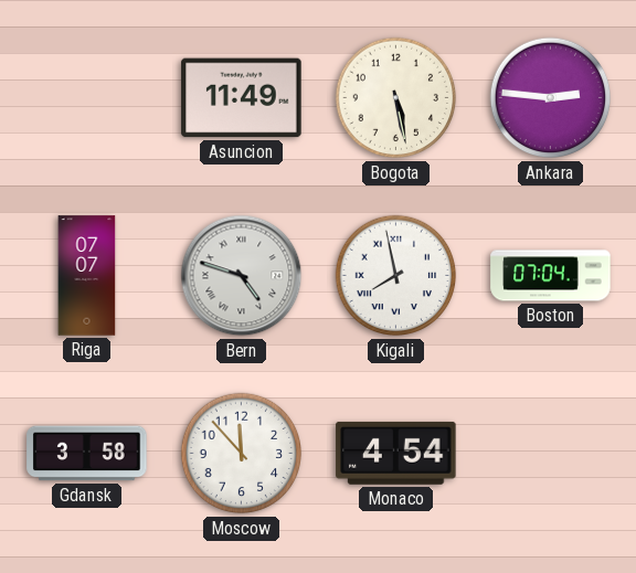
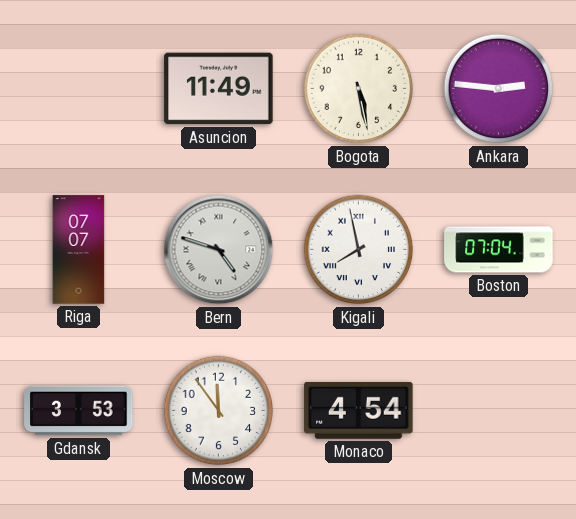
Gdansk: 3:58 -> 3:53 (79, 411)
Moscow: 11:53 -> 11:54 (219, 411)
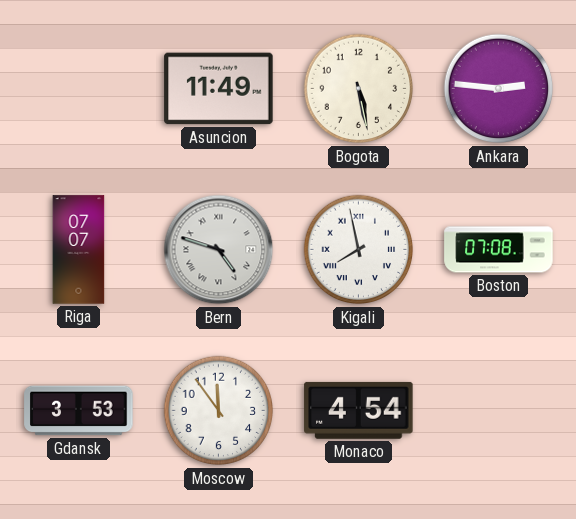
Boston: 07:04 -> 07:08 (499, 250)
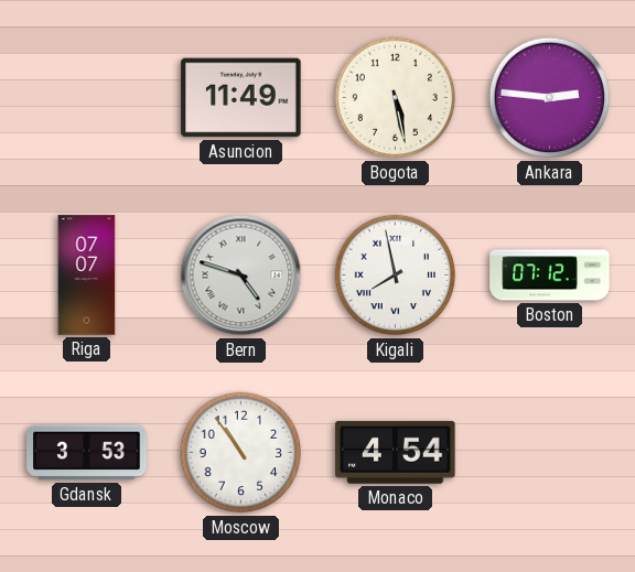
Boston: 07:08 -> 07:12 (550, 276)
Moscow: 11:54 -> 10:54 (241, 453)
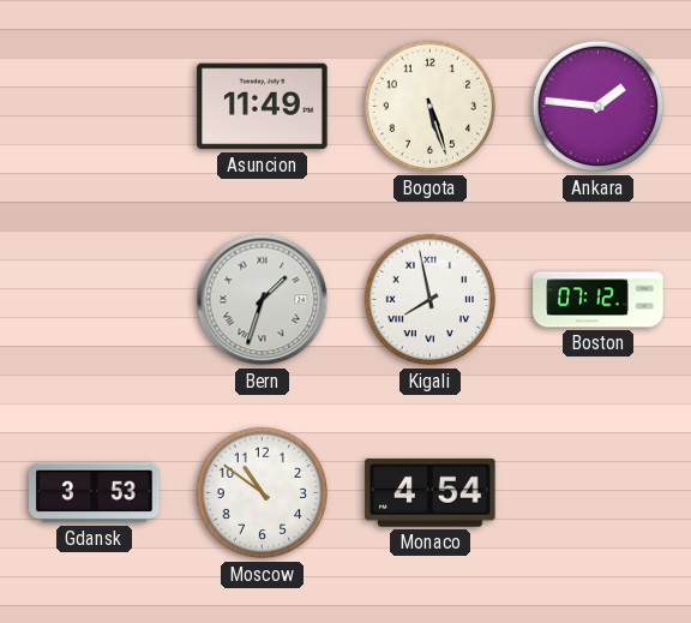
Bogota: 5:28 -> 5:27 (431, 107)
Ankara: 2:46 -> 1:46 (599, 107)
Riga: 07:07 -> none (87, 276)
Bern: 4:48 -> 1:33 (263, 300)
Moscow: 10:54 -> 10:51 (263, 493)
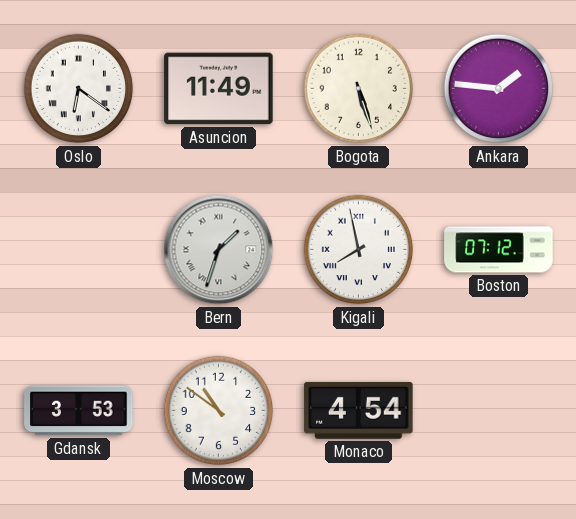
Oslo: none -> 6:21 (79, 89)
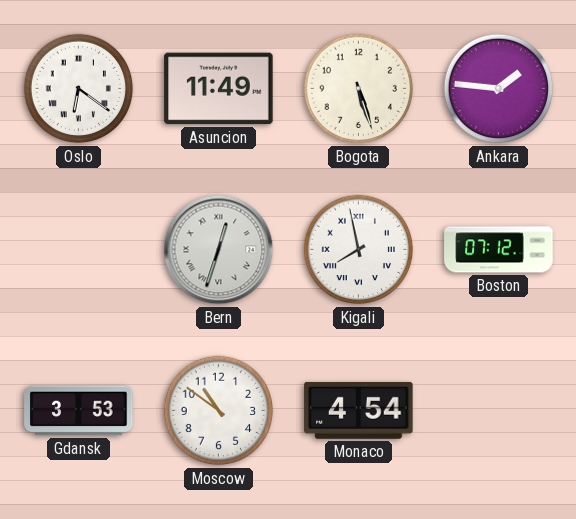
Bern: 1:33 -> 12:33 (219, 250)
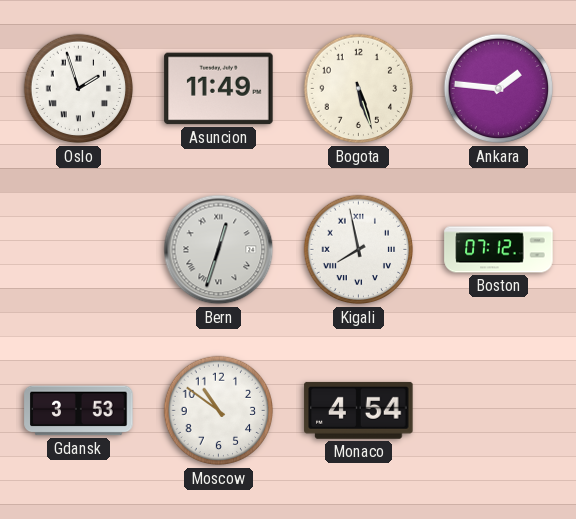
Oslo: 6:21 -> 1:57 (79, 89)
